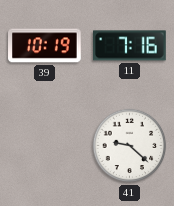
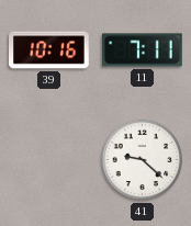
39: 10:19 -> 10:16 (49, 50)
11: 7:16 -> 7:11 (143, 50)
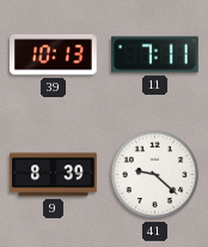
39: 10:16 -> 10:13 (54, 55)
9: none -> 8:39 (54, 175)
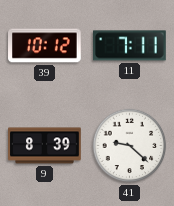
39: 10:13 -> 10:12 (45, 46)
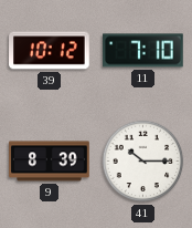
11: 7:11 -> 7:10 (143, 51)
41: 9:22 -> 10:15 (143, 162)
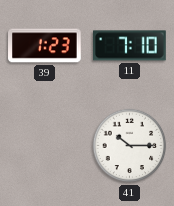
39: 10:12 -> 1:23 (45, 46)
9: 8:39 -> none (50, 162)
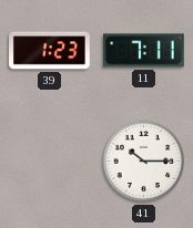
11: 7:10 -> 7:11 (144, 51)
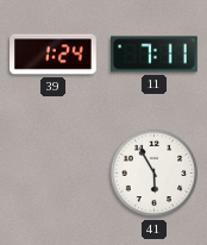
39: 1:23 -> 1:24 (54, 55)
41: 10:15 -> 5:55 (155, 174)
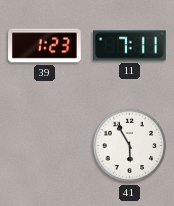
39: 1:24 -> 1:23 (45, 46)
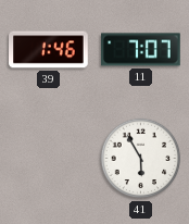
39: 1:23 -> 1:46 (49, 50)
11: 7:11 -> 7:07 (141, 50)
